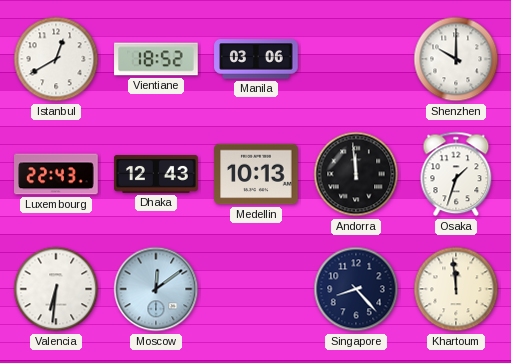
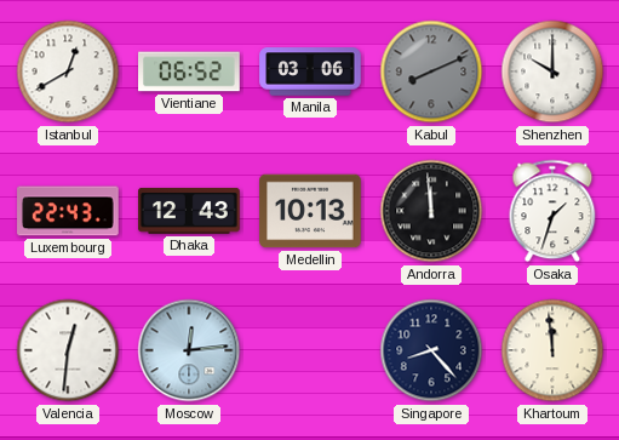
Vientiane: 18:52 -> 06:52 (189, 72)
Kabul: none -> 8:11 (431, 72)
Valencia: 6:31 -> 12:31 (68, 350)
Moscow: 12:09 -> 12:14 (189, 350)
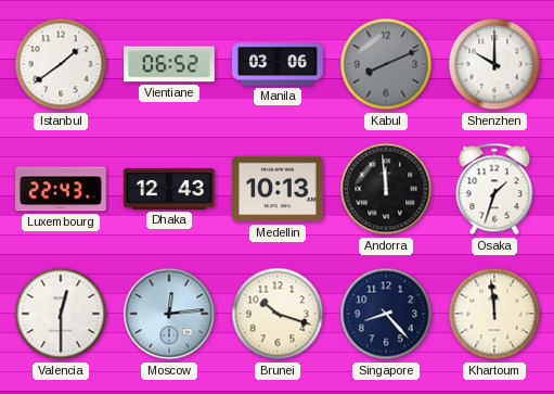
Istanbul: 12:40 -> 1:39 (61, 64)
Valencia: 12:31 -> 12:30 (61, 314)
Brunei: none -> 10:18 (278, 314)
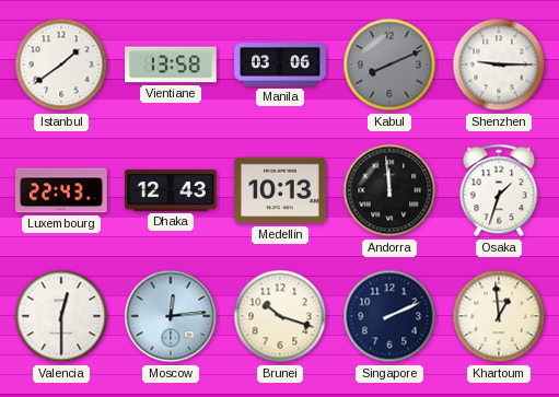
Vientiane: 06:52 -> 13:58 (171, 65)
Shenzhen: 10:00 -> 9:15 (499, 65)
Singapore: 8:23 -> 2:11 (389, 316)
Khartoum: 11:59 -> 12:59 (499, 316)
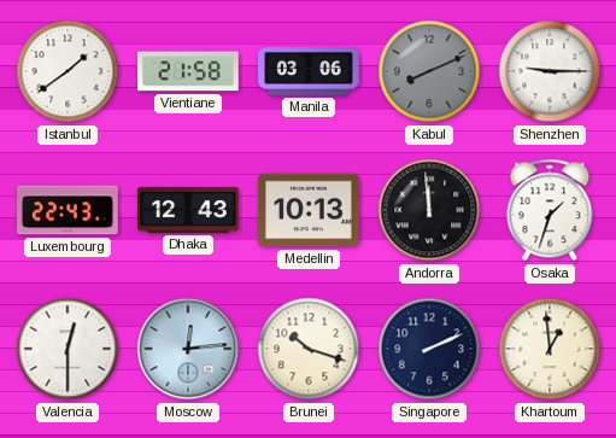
Vientiane: 13:58 -> 21:58 (188, 71)
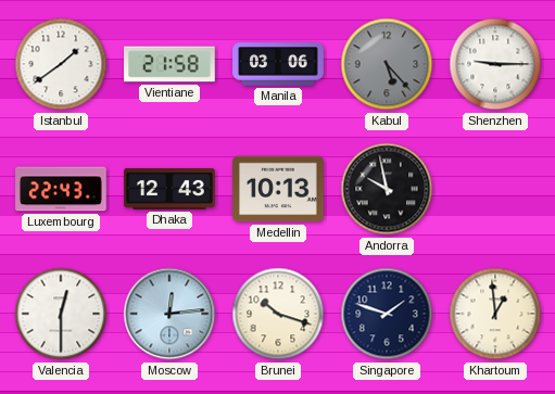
Kabul: 8:11 -> 5:23 (387, 64)
Andorra: 11:59 -> 9:58 (387, 189)
Osaka: 1:33 -> none (550, 210)
Singapore: 2:11 -> 1:48 (387, 314)
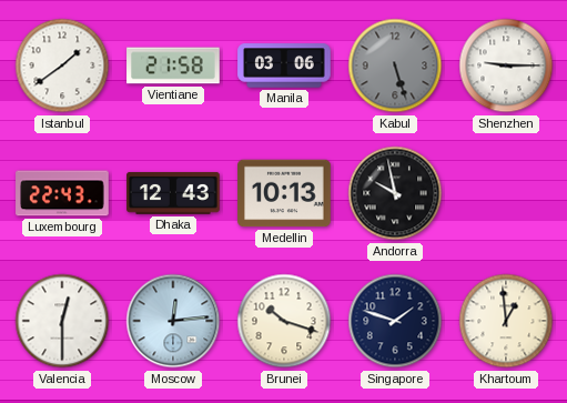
Kabul: 5:23 -> 5:27 (395, 66)
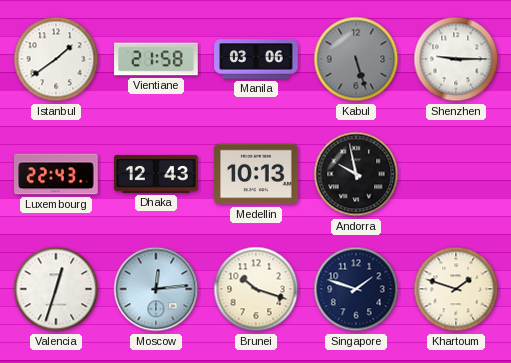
Valencia: 12:30 -> 12:33 (56, 289)
Khartoum: 12:59 -> 1:48 (456, 289)
